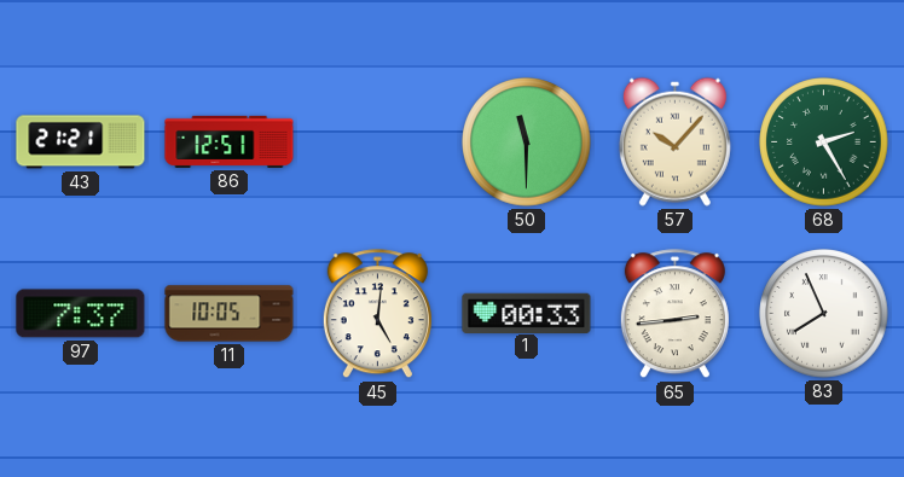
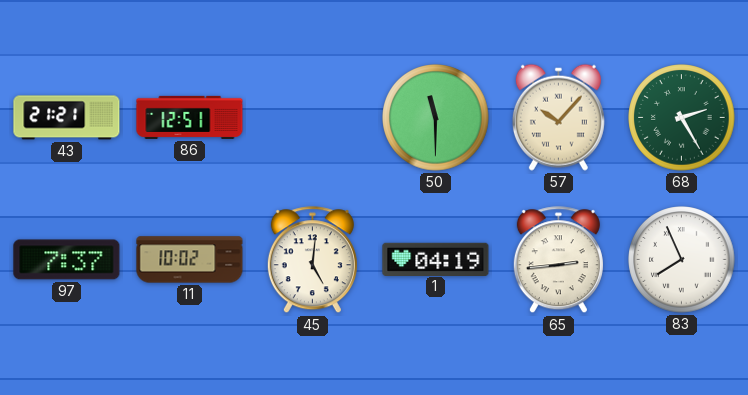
11: 10:05 -> 10:02 (190, 260)
1: 00:33 -> 04:19 (436, 259)
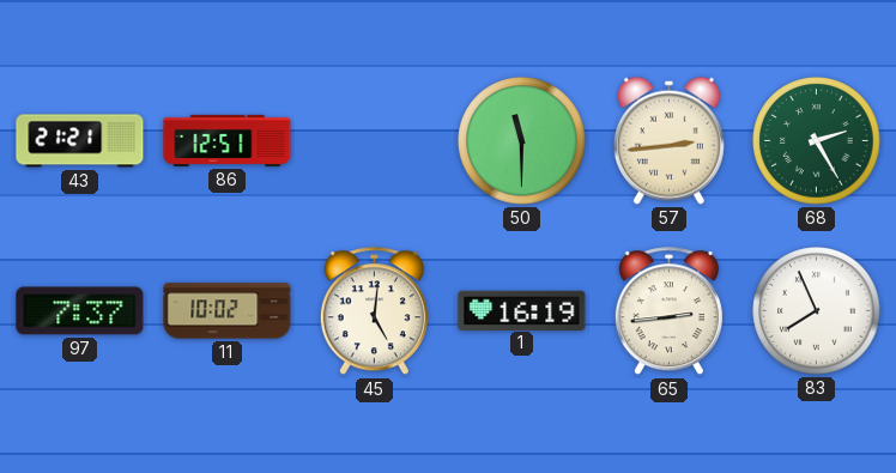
57: 10:07 -> 2:44 (668, 140)
1: 04:19 -> 16:19 (522, 310)
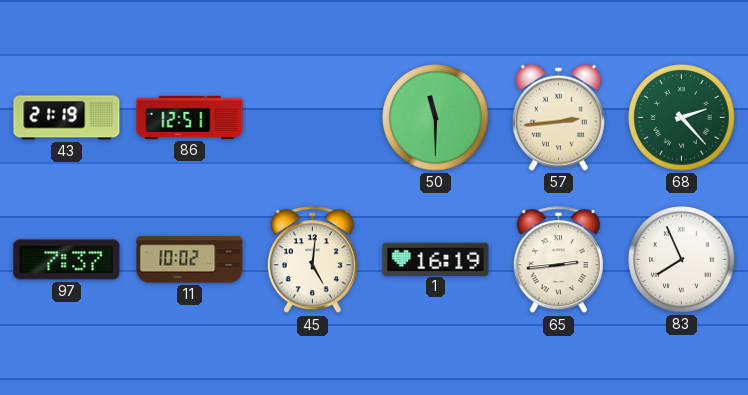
43: 21:21 -> 21:19 (67, 118)
68: 2:25 -> 2:23 (682, 118)
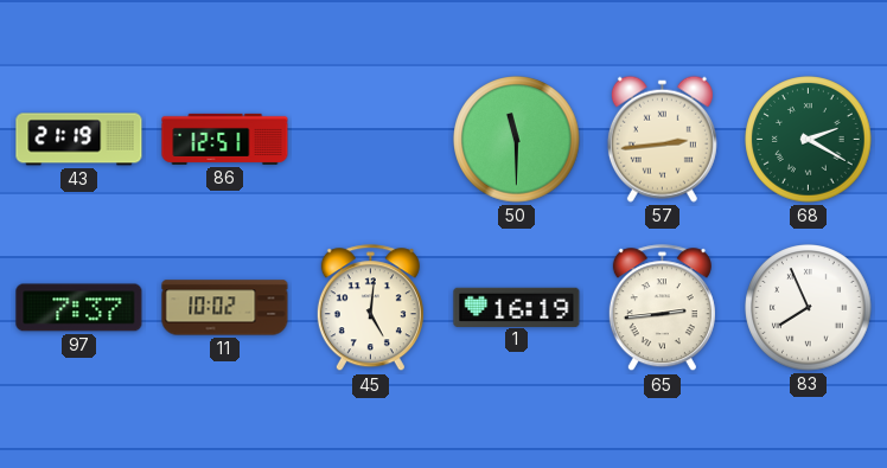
68: 2:23 -> 2:20 (809, 140)
